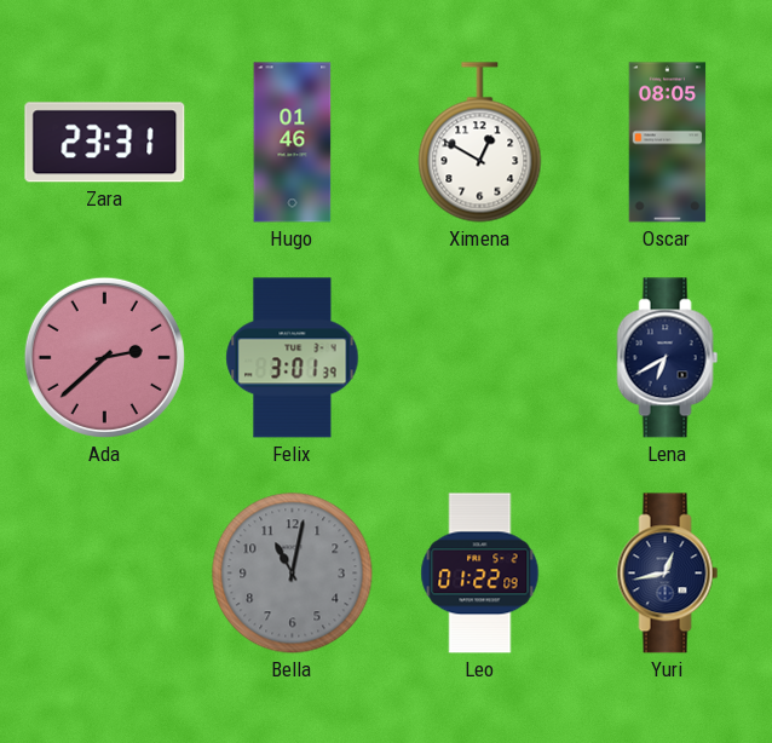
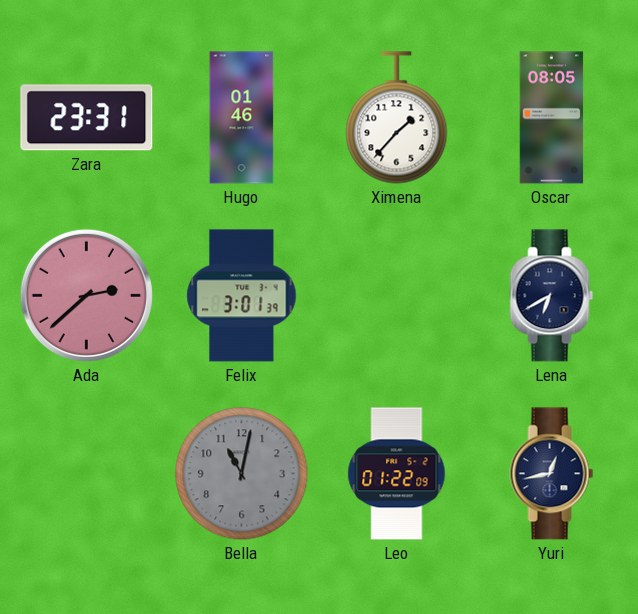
Ximena: 12:50 -> 1:37 (397, 118)
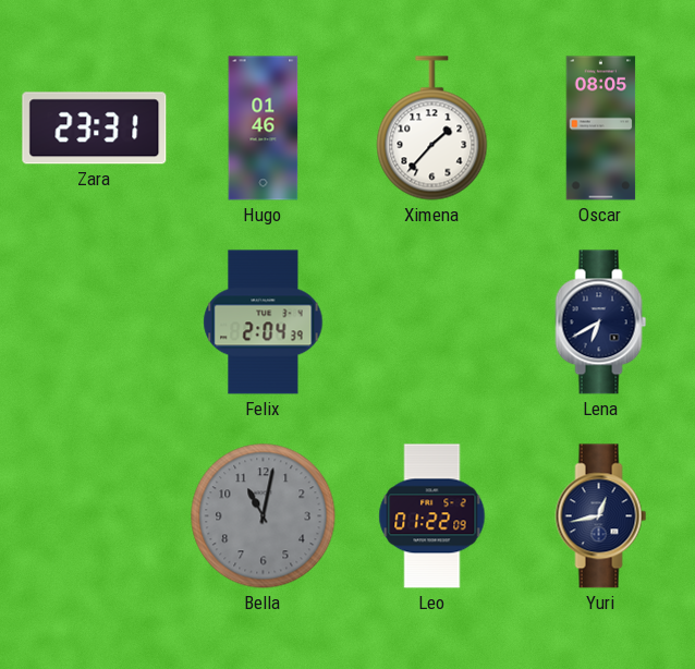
Ada: 2:38 -> none (86, 295)
Felix: 3:01 -> 2:04 (264, 323)
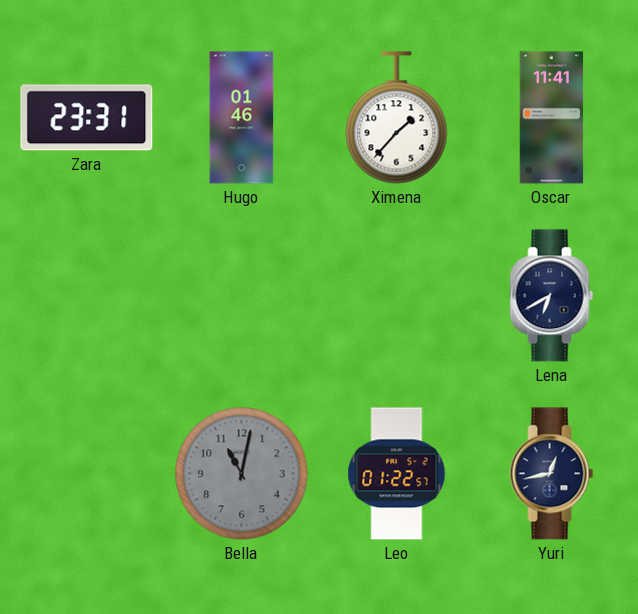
Oscar: 08:05 -> 11:41 (552, 118)
Felix: 2:04 -> none (264, 323)
Leo: 01:22:09 -> 01:22:57 (397, 474)
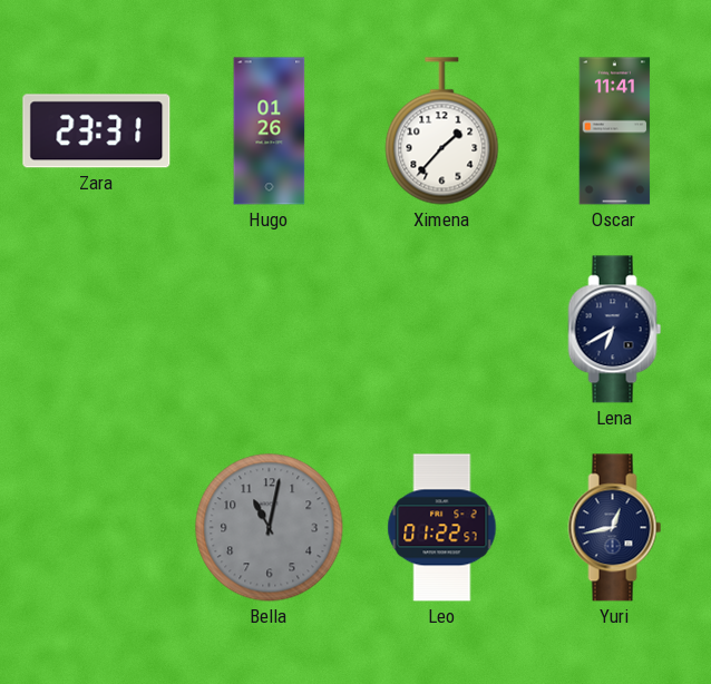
Hugo: 01:46 -> 01:26 (270, 131)
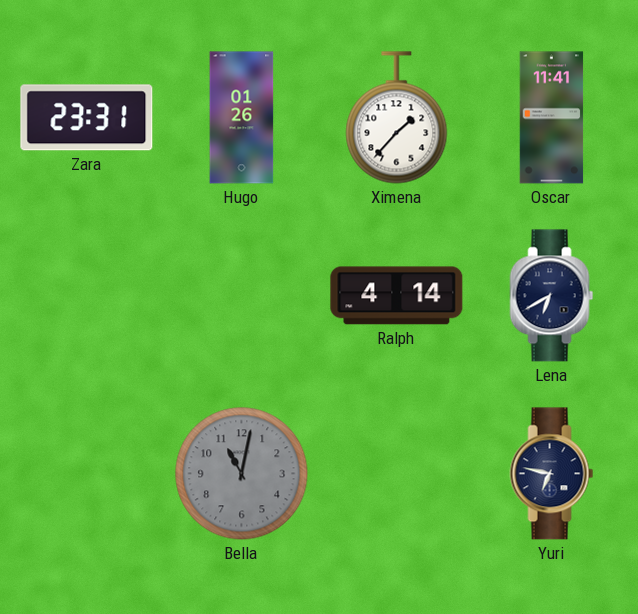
Ralph: none -> 4:14 (397, 296)
Leo: 01:22 -> none (442, 528)
Yuri: 12:43 -> 6:47 (552, 474)
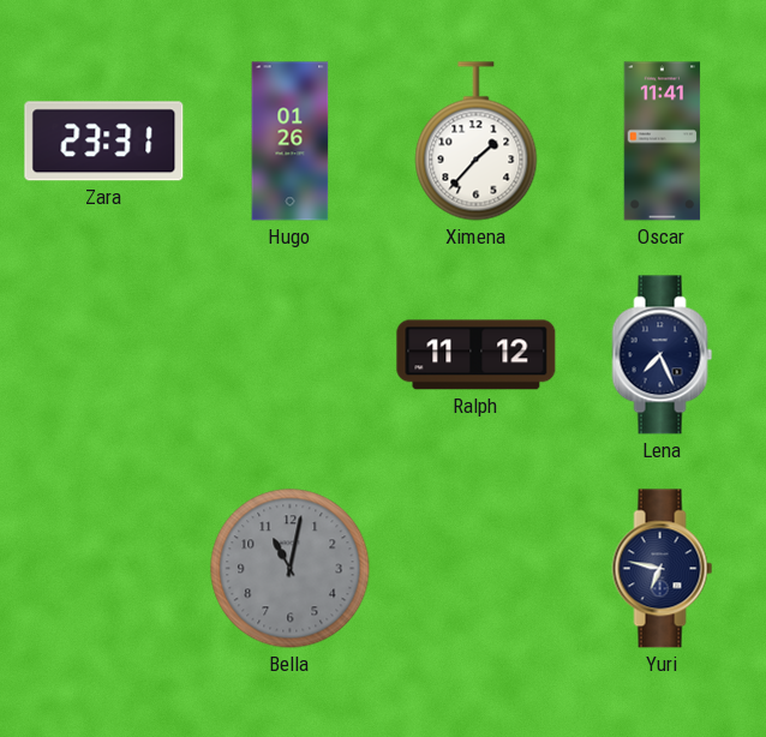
Ralph: 4:14 -> 11:12 (477, 355)
Lena: 6:40 -> 7:26 (663, 355)
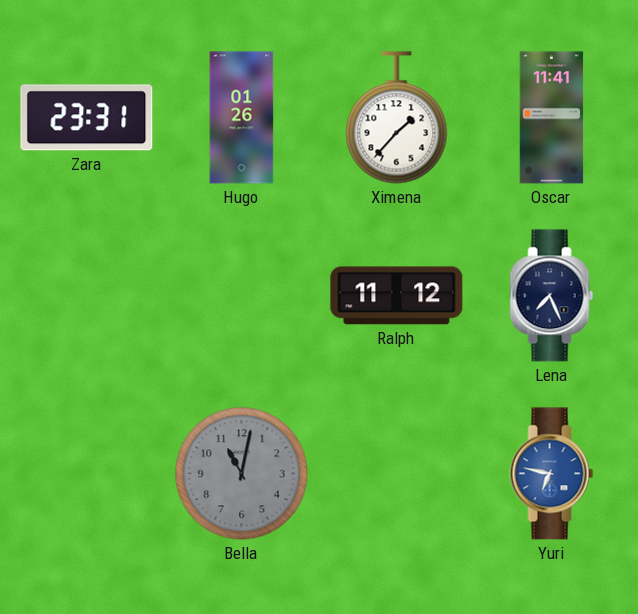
Yuri dial: navy -> blue (552, 474)
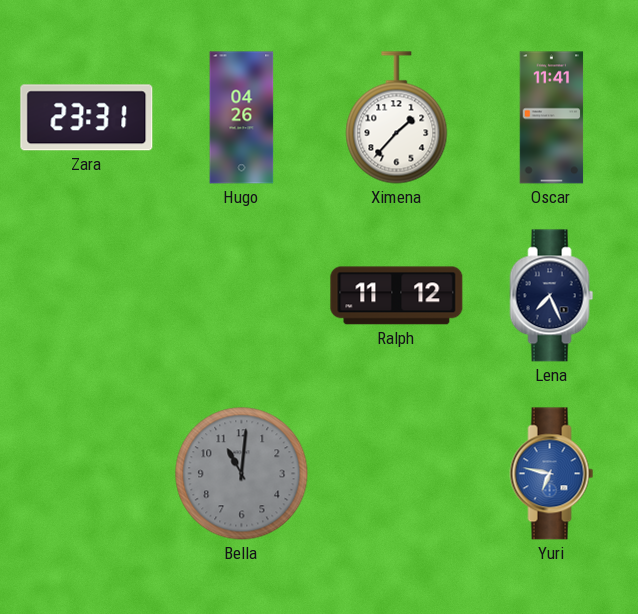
Hugo: 01:26 -> 04:26 (242, 118)
Bella: 11:02 -> 11:01 (242, 474)
